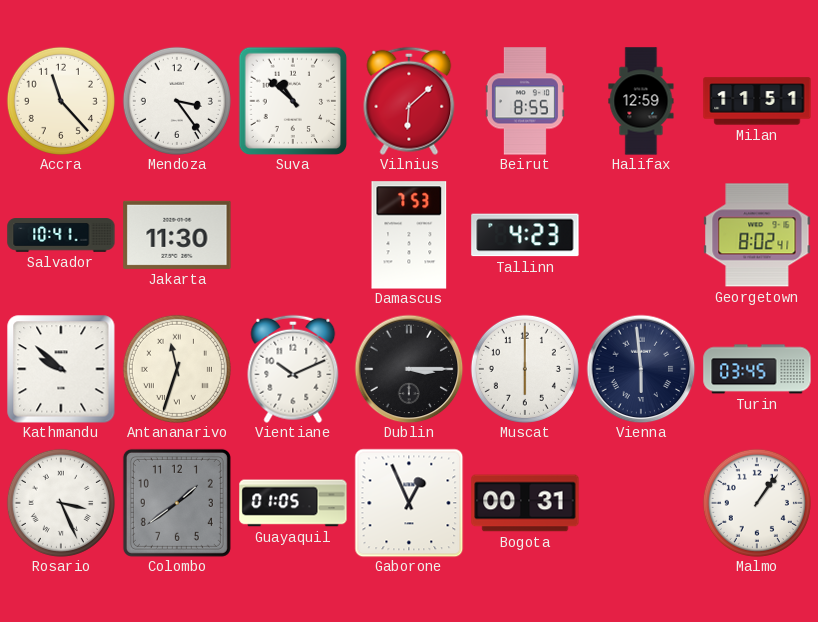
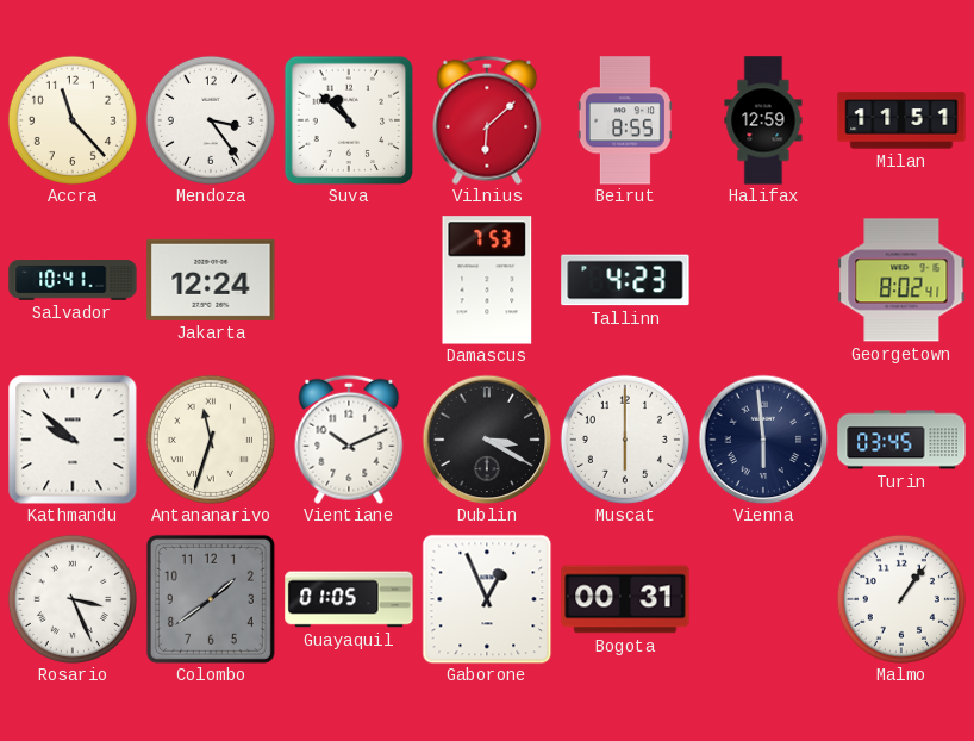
Jakarta: 11:30 -> 12:24 (211, 280)
Dublin: 3:15 -> 3:20 (487, 440)
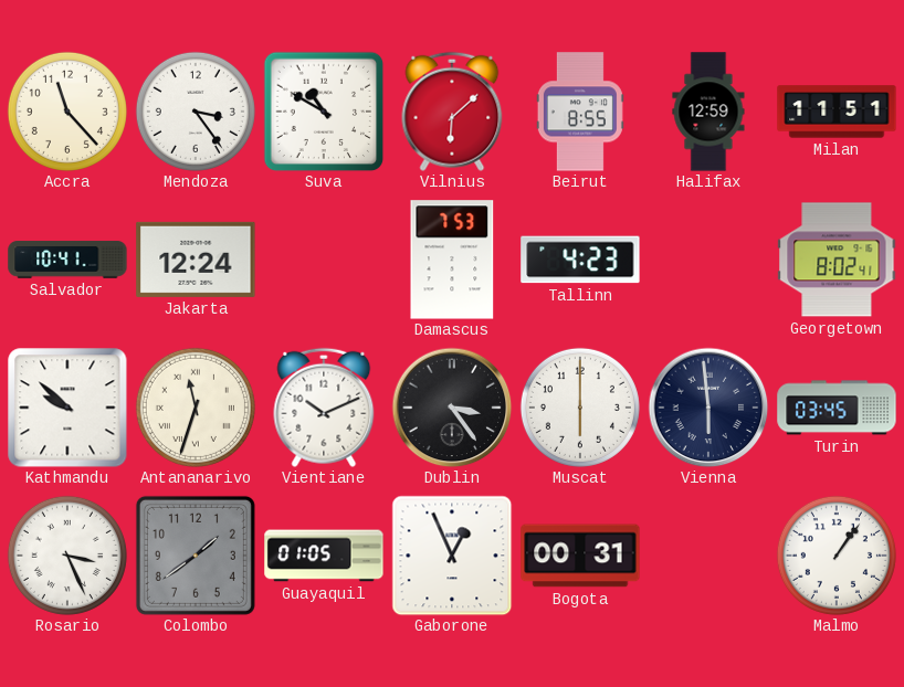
Suva: 10:52 -> 10:50 (324, 112)
Dublin: 3:20 -> 3:24 (452, 408)
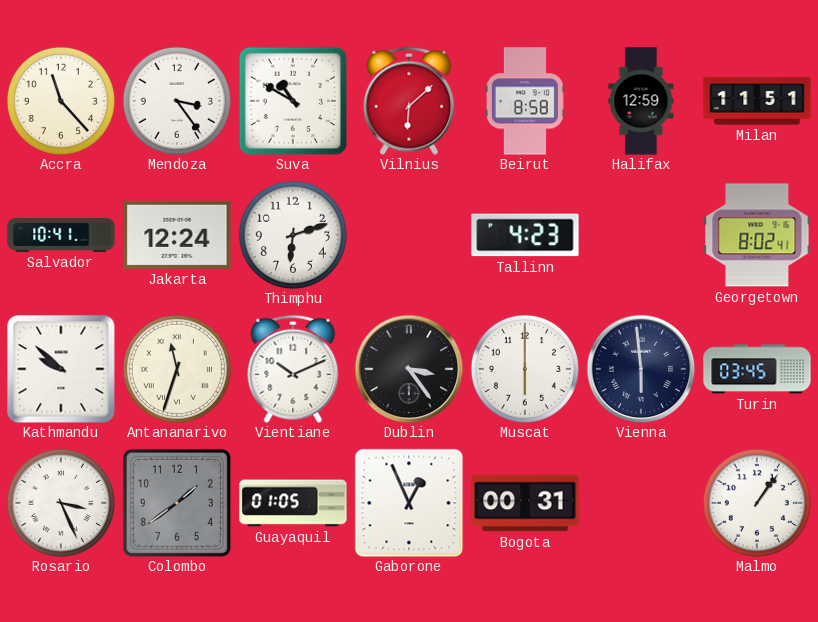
Beirut: 8:55 -> 8:58 (525, 101)
Thimphu: none -> 6:12 (293, 235)
Damascus: 7:53 -> none (452, 260)
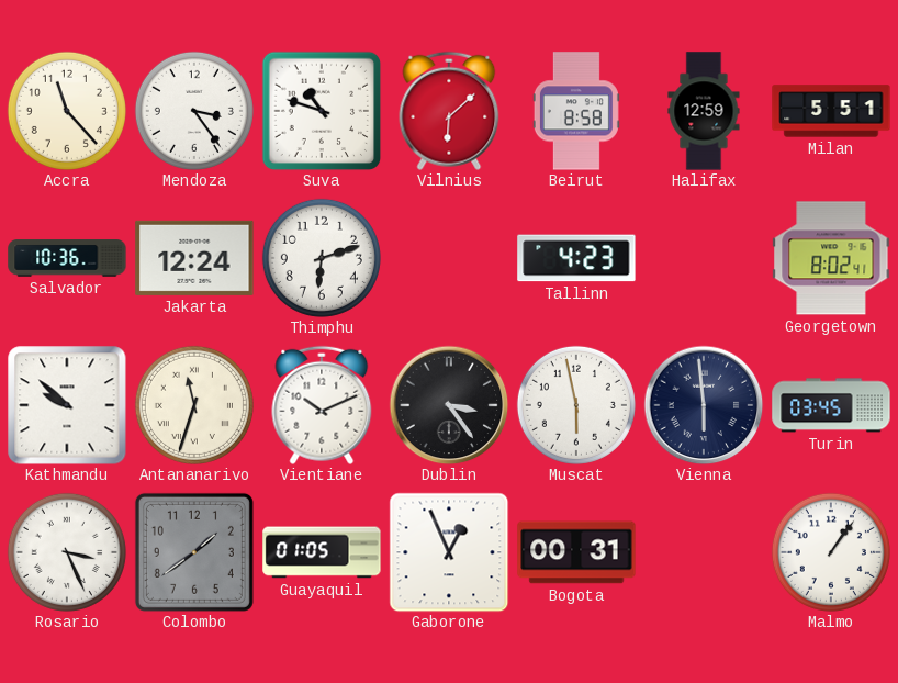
Suva: 10:50 -> 10:48 (322, 111)
Milan: 11:51 -> 5:51 (831, 111)
Salvador: 10:41 -> 10:36 (67, 258)
Muscat: 6:00 -> 5:58 (576, 405)
